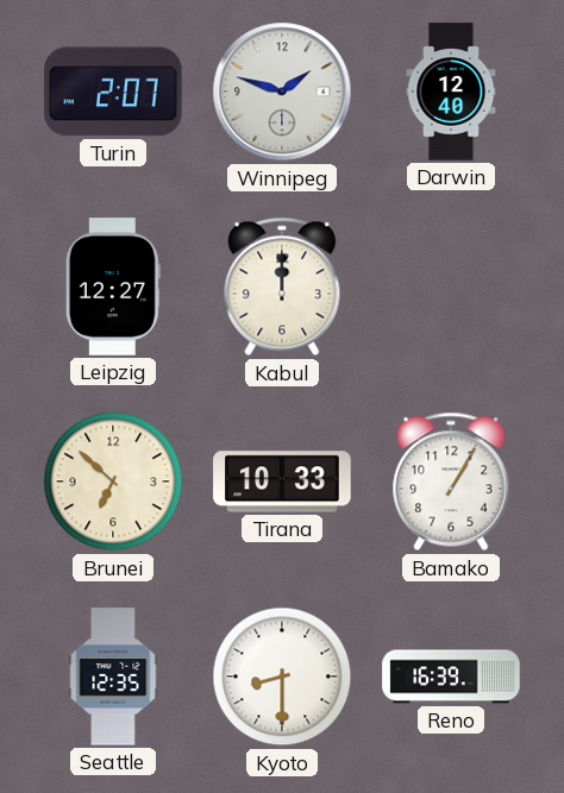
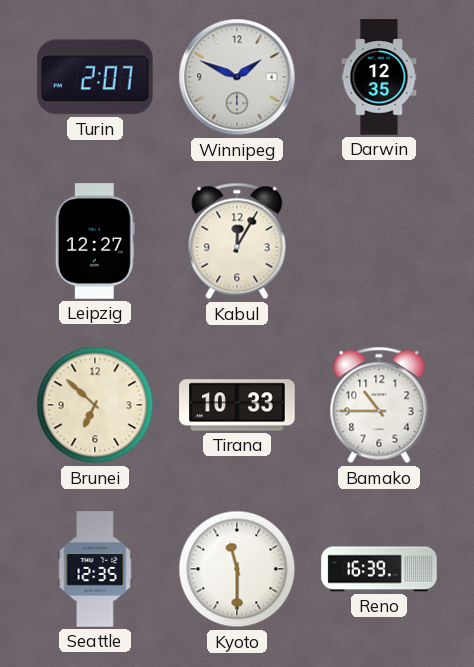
Winnipeg: 1:48 -> 1:49 (237, 77)
Darwin: 12:40 -> 12:35 (379, 77)
Kabul: 12:00 -> 12:05 (237, 241)
Bamako: 1:05 -> 10:45 (379, 405)
Kyoto: 8:30 -> 11:30 (237, 569)
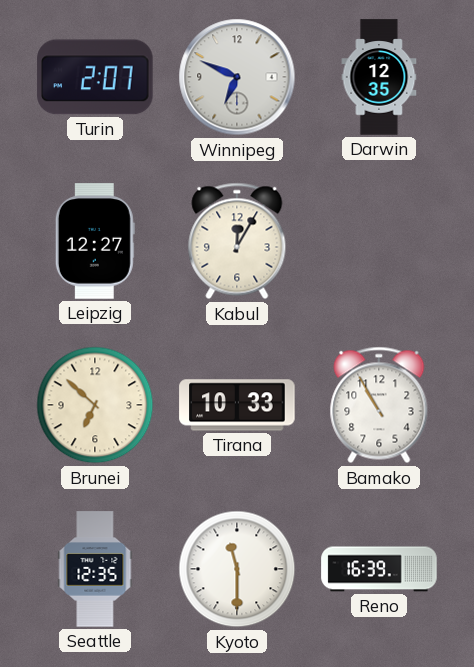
Winnipeg: 1:49 -> 6:49 (237, 77)
Bamako: 10:45 -> 10:55 (379, 405)
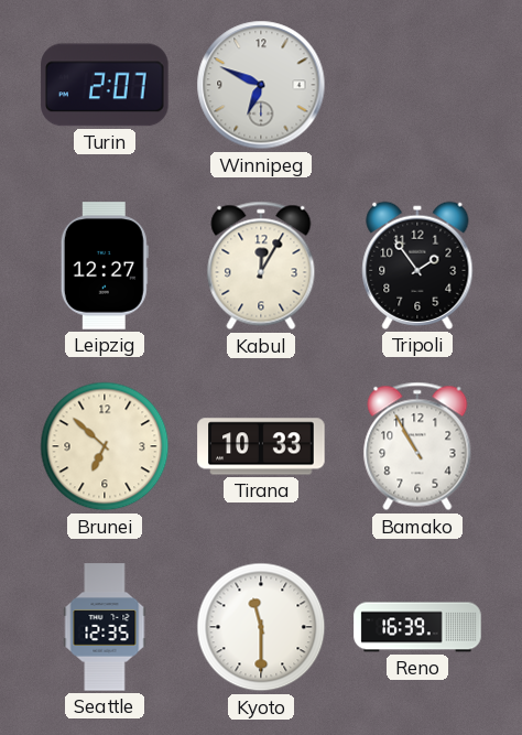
Darwin: 12:35 -> none (379, 77)
Tripoli: none -> 1:54 (417, 266)
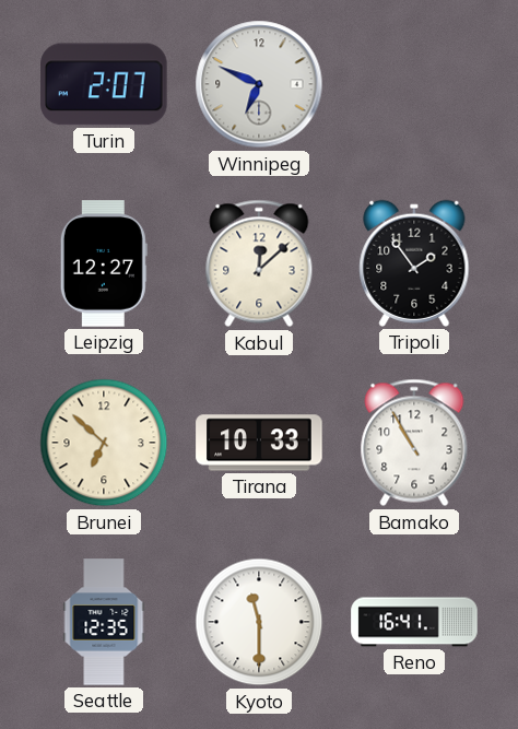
Kabul: 12:05 -> 12:08 (259, 263)
Reno: 16:39 -> 16:41 (414, 622)
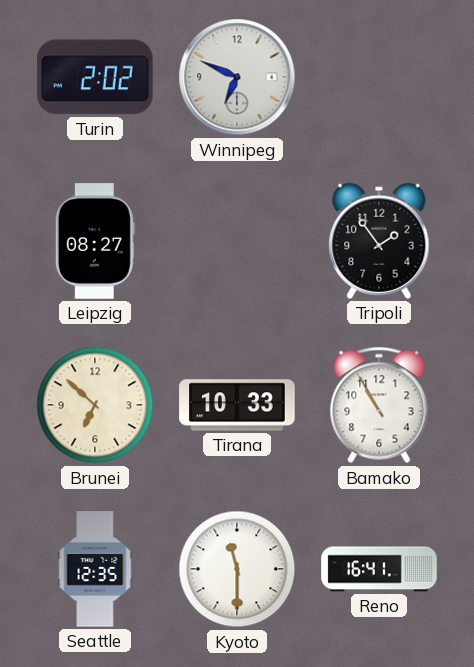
Turin: 2:07 -> 2:02 (95, 77)
Leipzig: 12:27 -> 08:27 (95, 241)
Kabul: 12:08 -> none (259, 263)
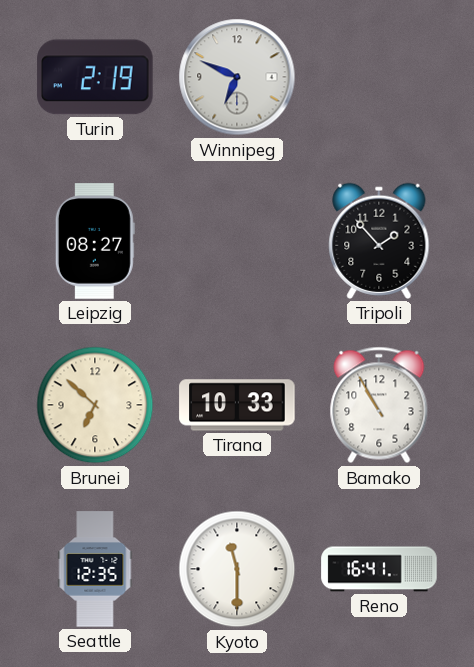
Turin: 2:02 -> 2:19 (95, 77)
Tripoli: 1:54 -> 1:53 (379, 241)
